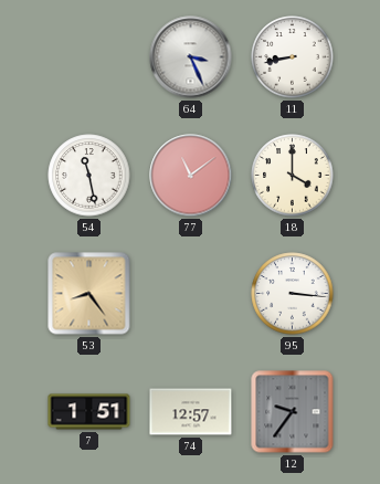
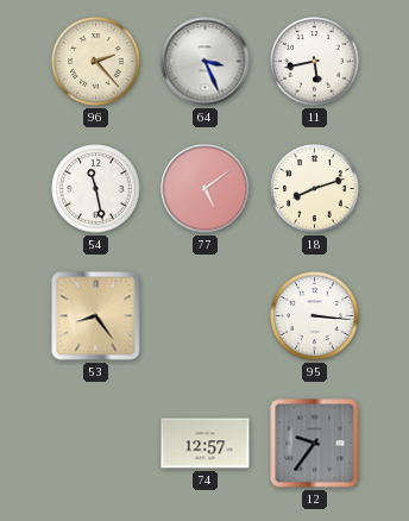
96: none -> 2:23 (96, 62)
11: 8:43 -> 5:43 (315, 62)
77: 11:09 -> 5:09 (206, 189)
18: 4:00 -> 8:12 (315, 189)
7: 1:51 -> none (89, 412)
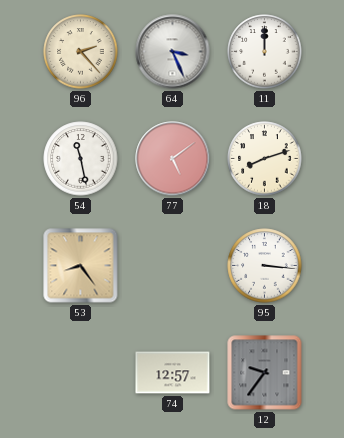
11: 5:43 -> 12:00 (265, 52)
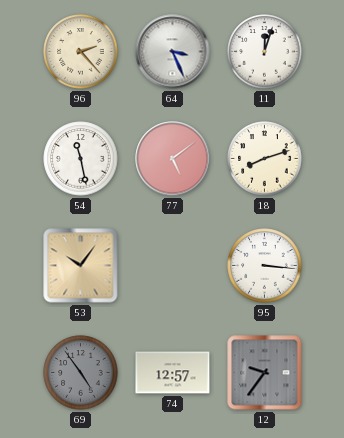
11: 12:00 -> 12:03 (265, 52)
53: 8:24 -> 10:06 (81, 266)
69: none -> 4:54 (81, 373)
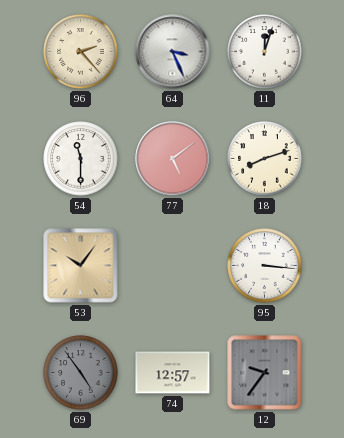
54: 11:28 -> 11:30 (81, 159)
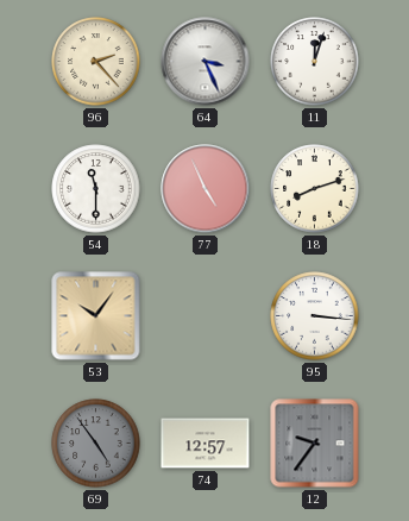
77: 5:09 -> 4:56 (206, 189)
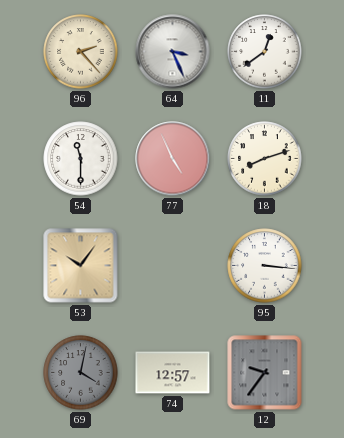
11: 12:03 -> 12:39 (265, 52)
69: 4:54 -> 4:02 (81, 373)
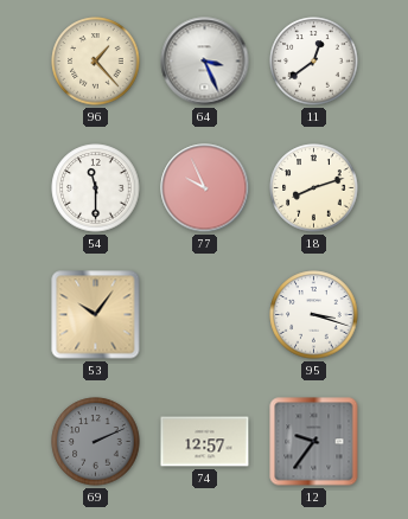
96: 2:23 -> 1:23 (96, 62)
77: 4:56 -> 9:56 (205, 188)
95: 3:16 -> 3:18 (314, 315)
69: 4:02 -> 2:11 (96, 442)
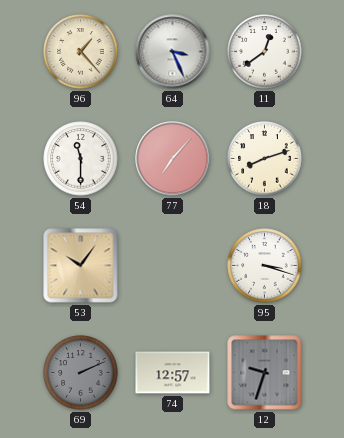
77: 9:56 -> 7:07 (173, 159)
12: 9:36 -> 9:33 (265, 373)
